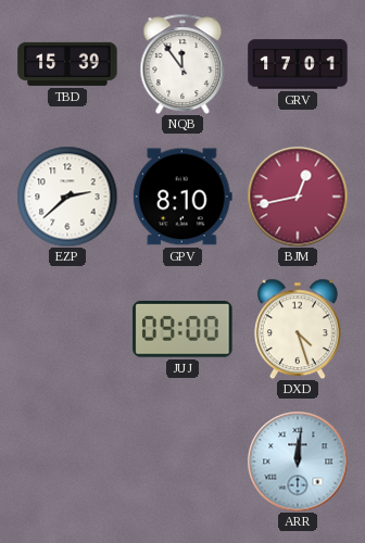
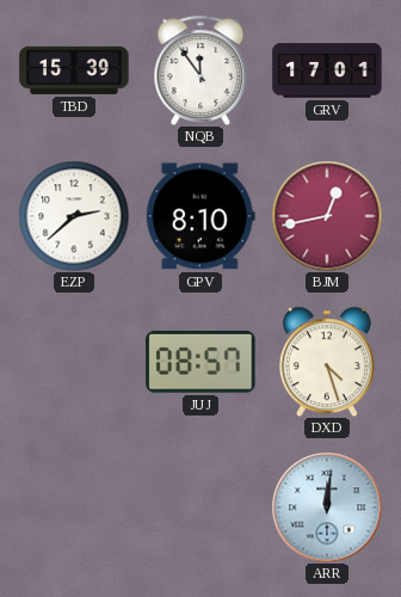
JUJ: 09:00 -> 08:57 (200, 363)
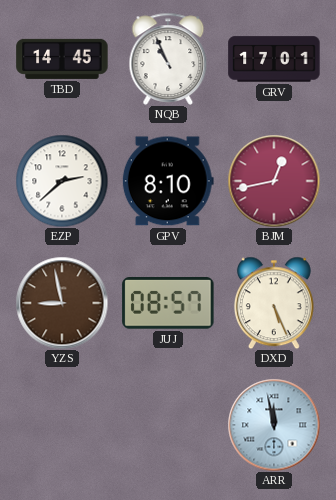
TBD: 15:39 -> 14:45 (62, 59)
NQB: 11:54 -> 10:56 (168, 59)
YZS: none -> 8:58 (62, 303)
DXD: 4:27 -> 5:26 (274, 303)
ARR: 12:01 -> 11:58 (274, 425)
